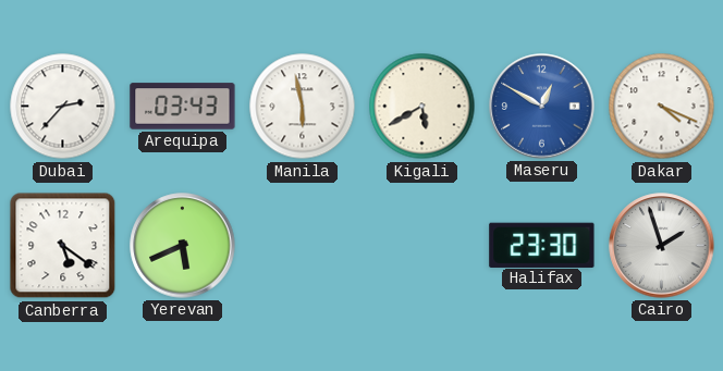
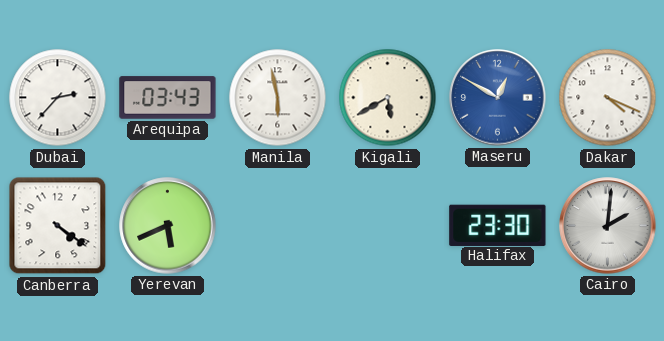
Canberra: 5:21 -> 4:21 (58, 226)
Cairo: 1:57 -> 2:01 (608, 226)
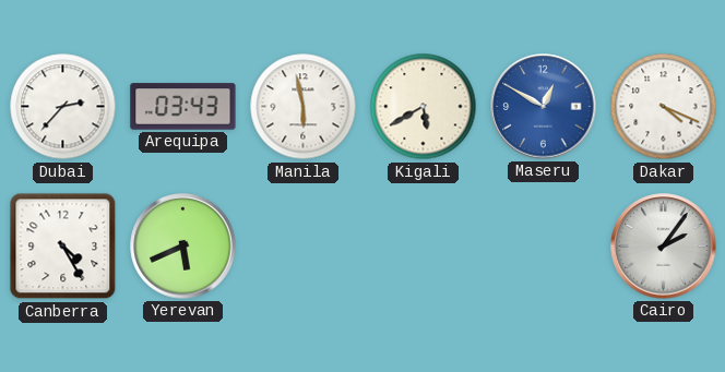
Canberra: 4:21 -> 4:25 (63, 247)
Halifax: 23:30 -> none (498, 225)
Cairo: 2:01 -> 2:06 (664, 247)
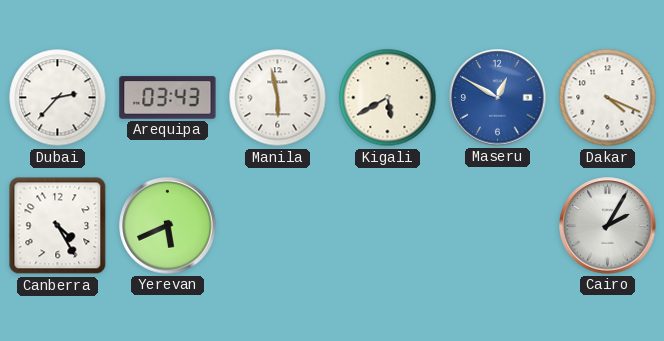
Cairo: 2:06 -> 2:05 (608, 226)
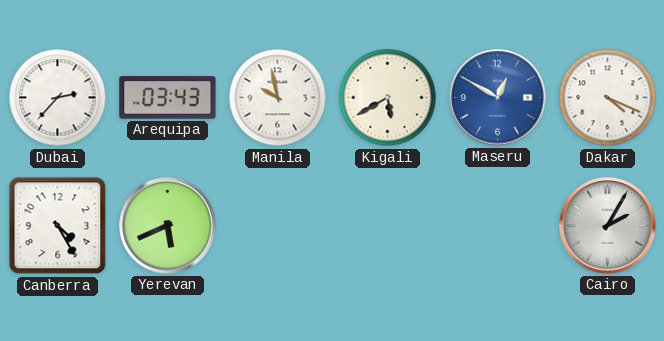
Manila: 5:58 -> 9:58 (278, 98)
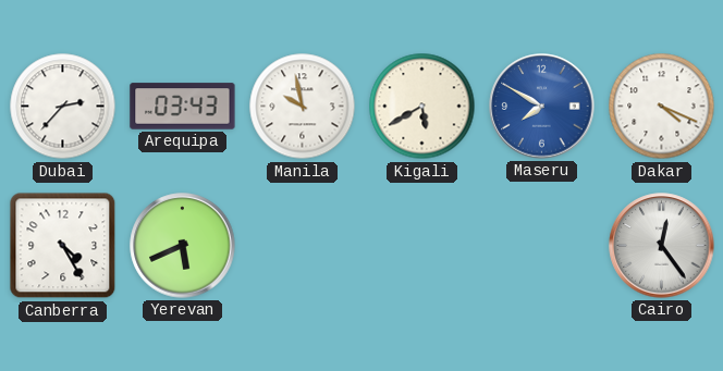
Maseru: 12:50 -> 7:50 (542, 107)
Cairo: 2:05 -> 12:24 (662, 246)
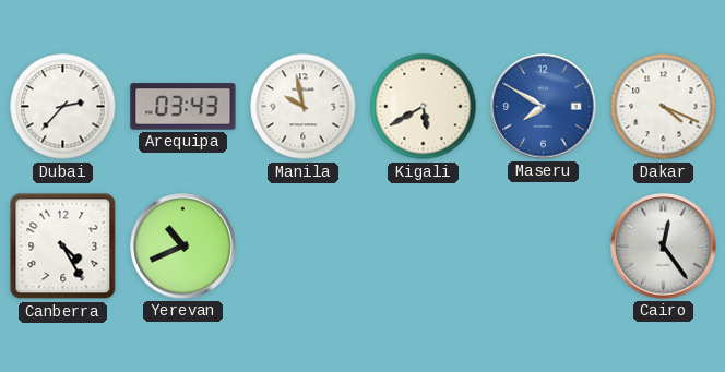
Yerevan: 5:41 -> 10:41 (183, 247)
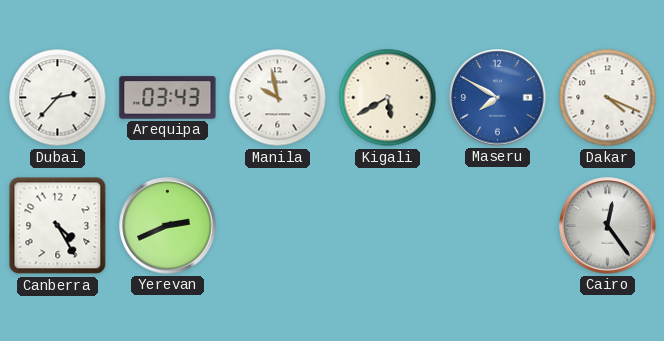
Yerevan: 10:41 -> 2:41 (168, 226)
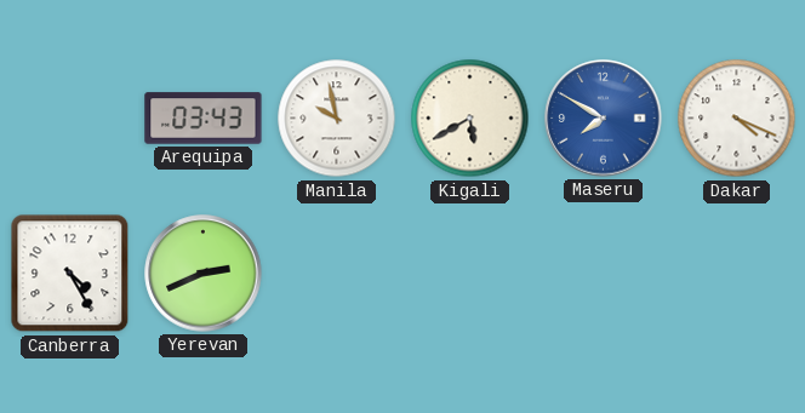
Dubai: 2:37 -> none (58, 98)
Cairo: 12:24 -> none (608, 226)
